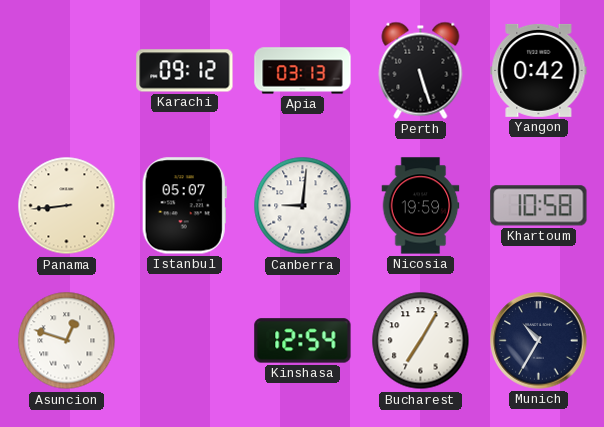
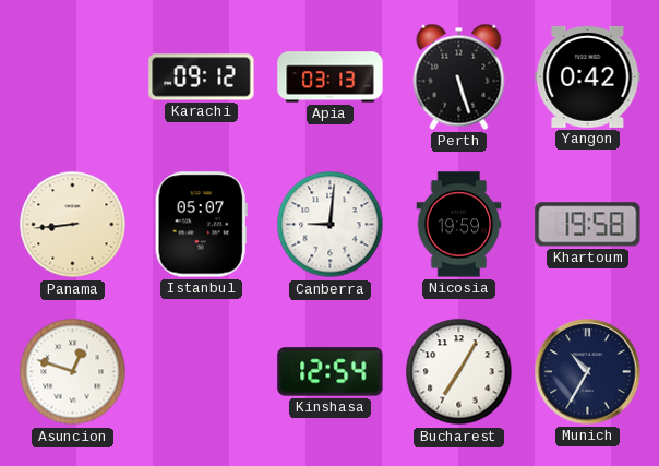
Khartoum: 10:58 -> 19:58 (588, 225)
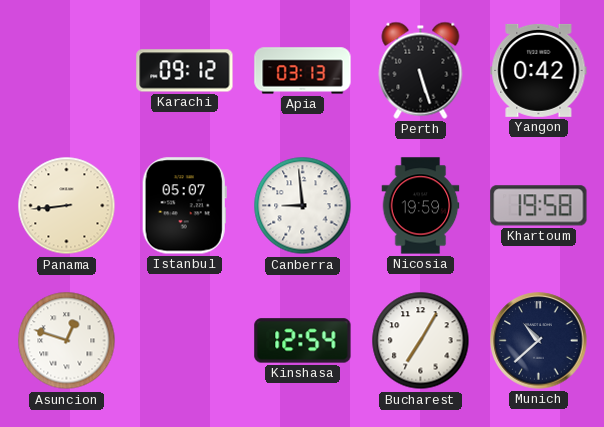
Canberra: 9:01 -> 8:59 (303, 206)
Munich: 10:35 -> 10:38 (539, 341)
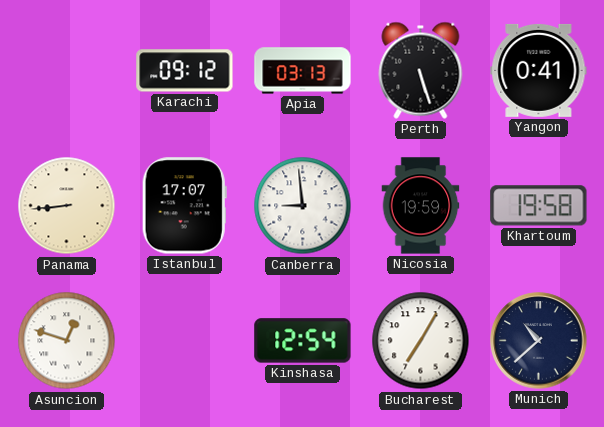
Yangon: 0:42 -> 0:41 (539, 70)
Istanbul: 05:07 -> 17:07 (184, 206)
